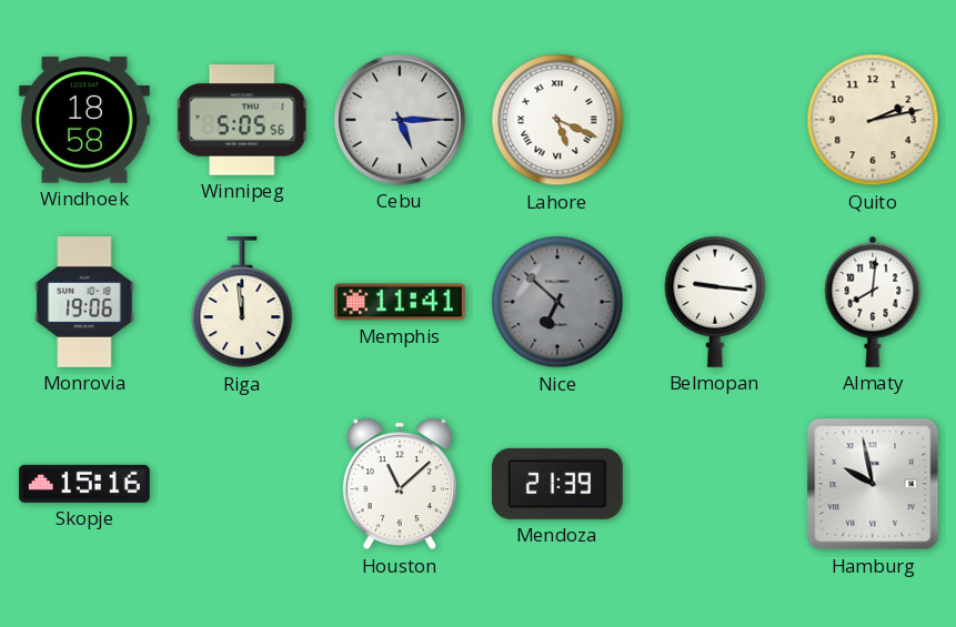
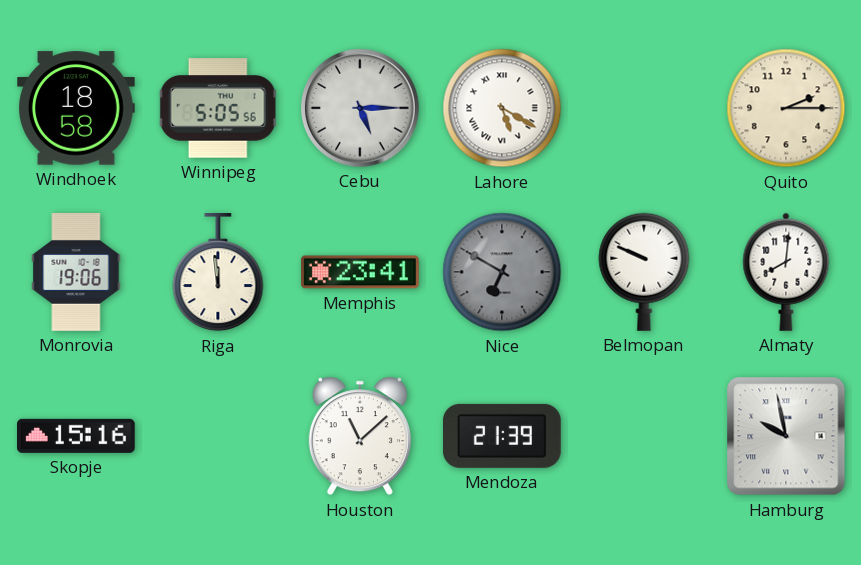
Lahore: 5:19 -> 5:20 (502, 108)
Quito: 2:13 -> 2:15 (786, 108)
Memphis: 11:41 -> 23:41 (360, 272)
Nice: 6:52 -> 6:50 (502, 272)
Belmopan: 9:16 -> 9:49 (644, 272)
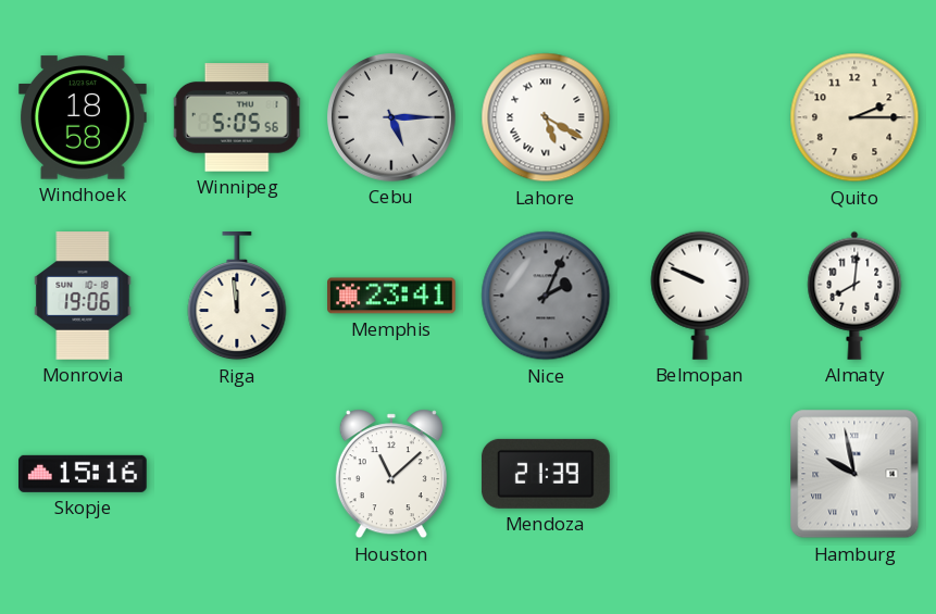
Nice: 6:50 -> 2:04 (546, 296)
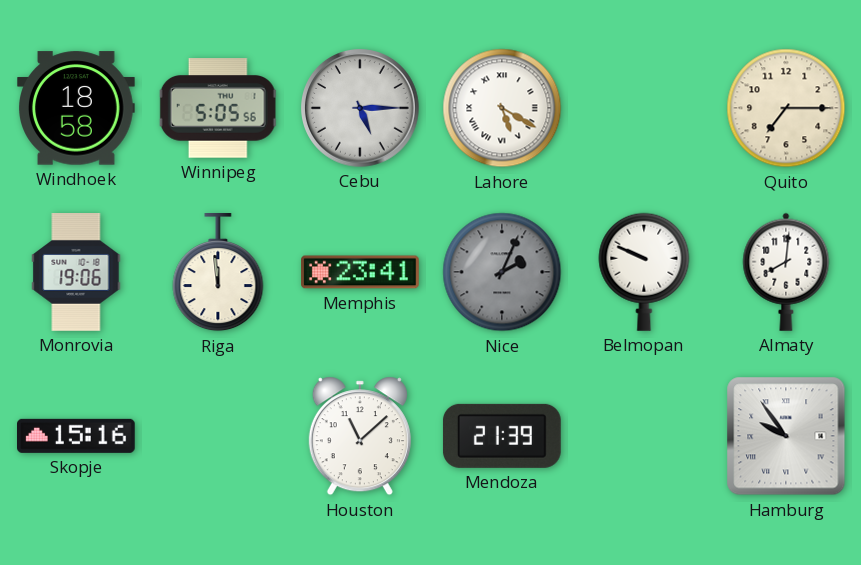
Quito: 2:15 -> 7:15 (786, 108)
Hamburg: 9:58 -> 9:54 (786, 436)
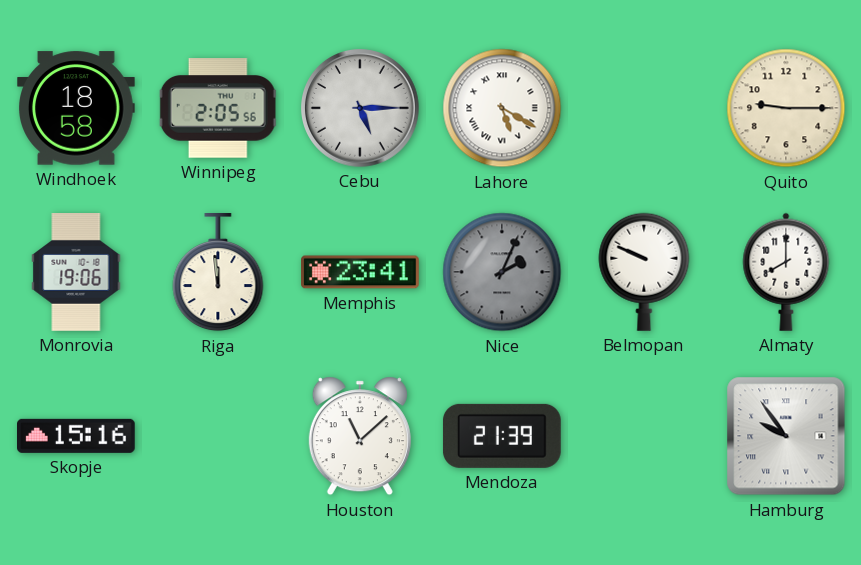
Winnipeg: 5:05 -> 2:05 (218, 108)
Quito: 7:15 -> 9:15 (786, 108)
Almaty: 8:01 -> 8:00 (786, 272)
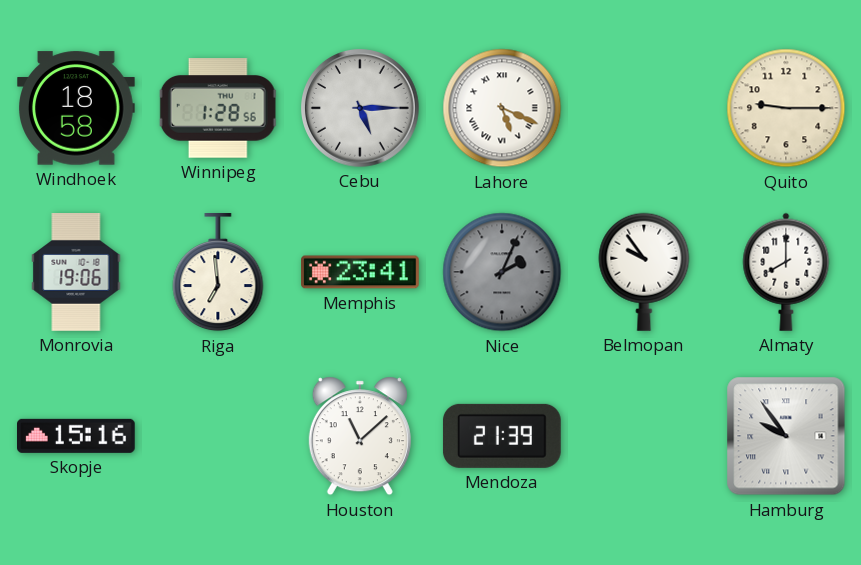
Winnipeg: 2:05 -> 1:28 (218, 108)
Lahore: 5:20 -> 5:19 (502, 108)
Riga: 11:59 -> 6:59 (218, 273)
Belmopan: 9:49 -> 9:54 (644, 272)
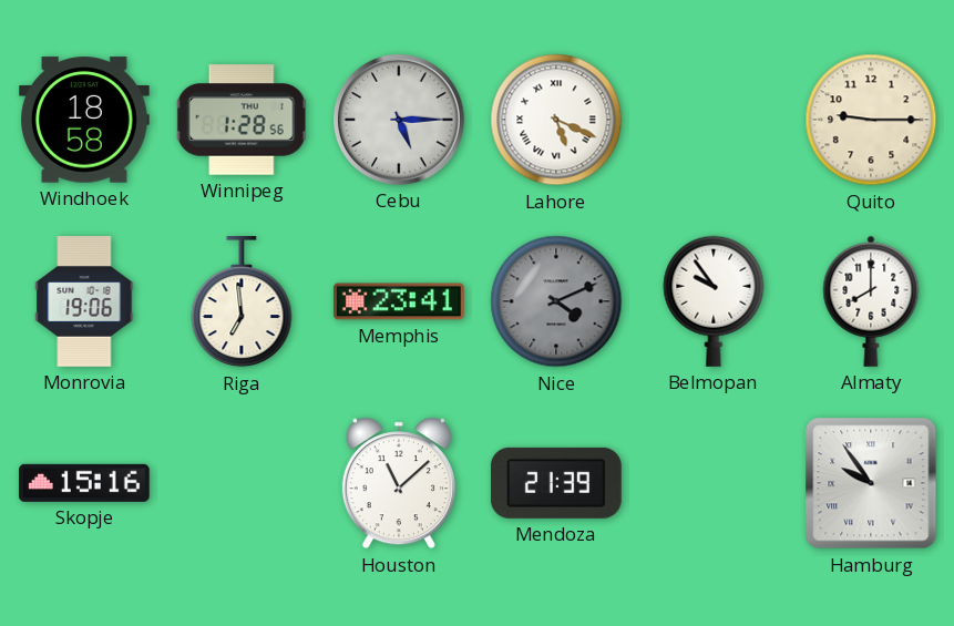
Nice: 2:04 -> 4:11 (556, 301)
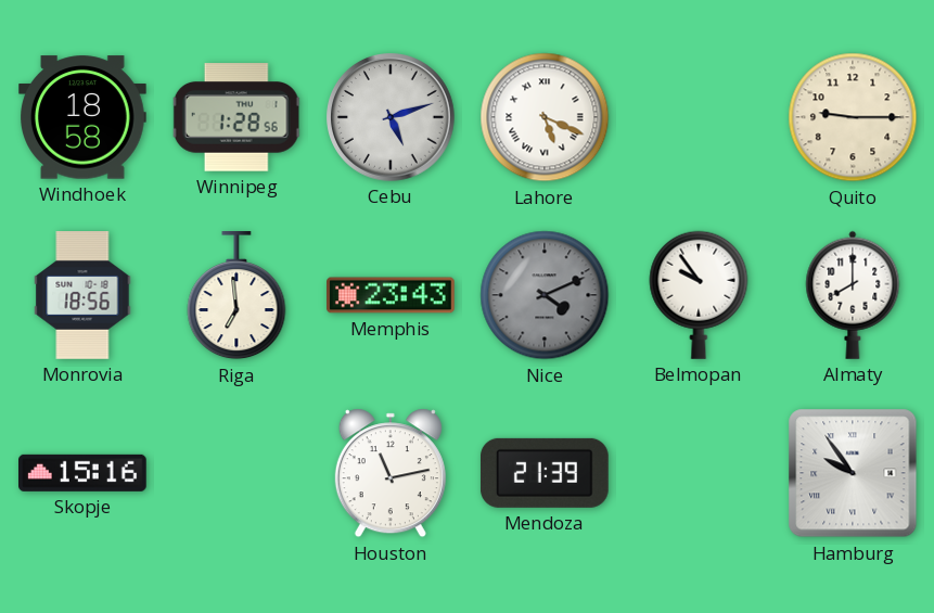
Cebu: 5:15 -> 5:12 (392, 118)
Monrovia: 19:06 -> 18:56 (82, 296)
Memphis: 23:41 -> 23:43 (391, 295)
Houston: 11:08 -> 11:13 (391, 473)
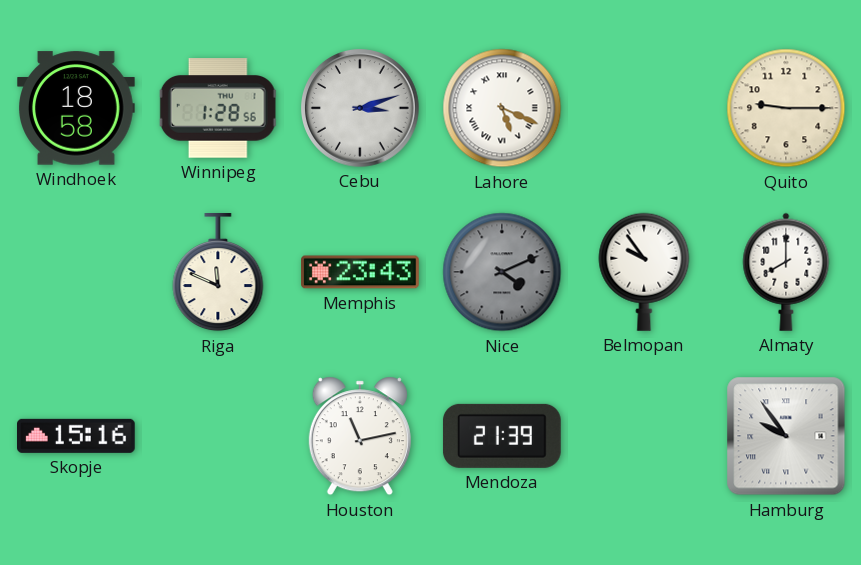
Cebu: 5:12 -> 3:12 (361, 109)
Monrovia: 18:56 -> none (82, 296)
Riga: 6:59 -> 11:49 (218, 273)
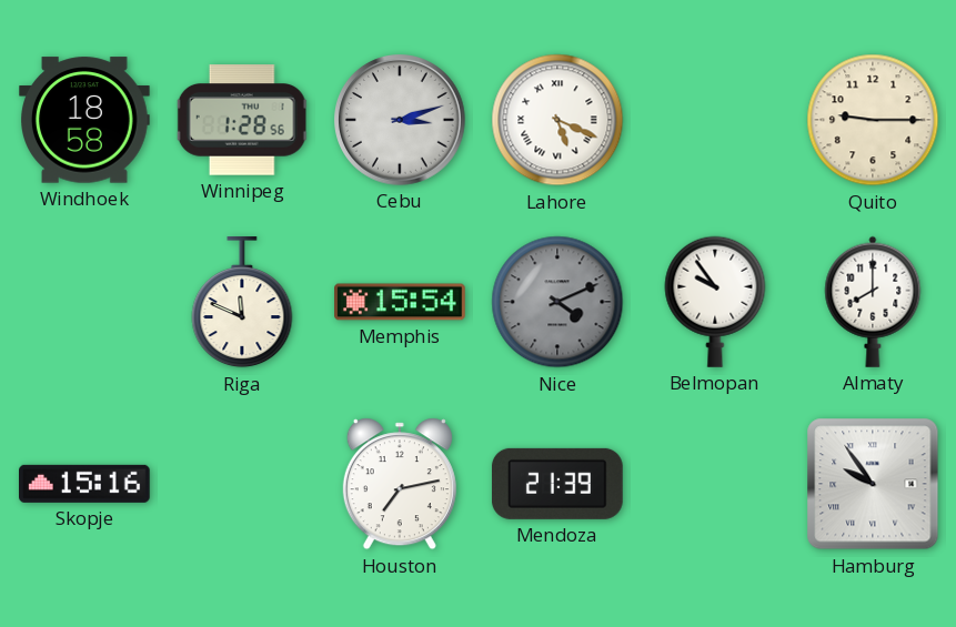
Memphis: 23:43 -> 15:54 (400, 302)
Houston: 11:13 -> 7:13 (400, 484)
